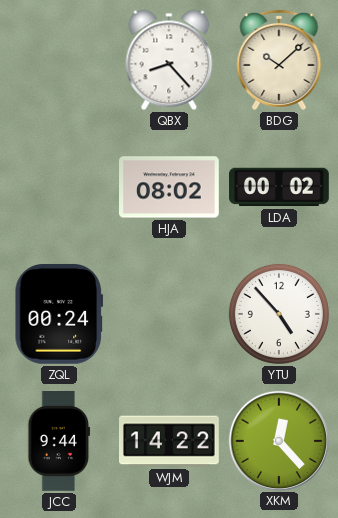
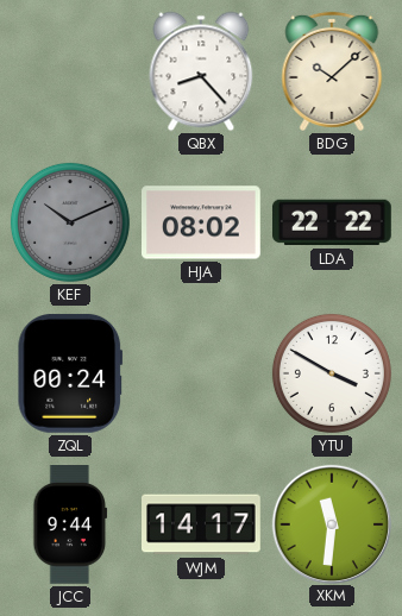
KEF: none -> 10:11 (70, 222)
LDA: 00:02 -> 22:22 (333, 222)
YTU: 4:53 -> 3:50 (332, 373)
WJM: 14:22 -> 14:17 (201, 524)
XKM: 12:23 -> 11:31 (331, 523)
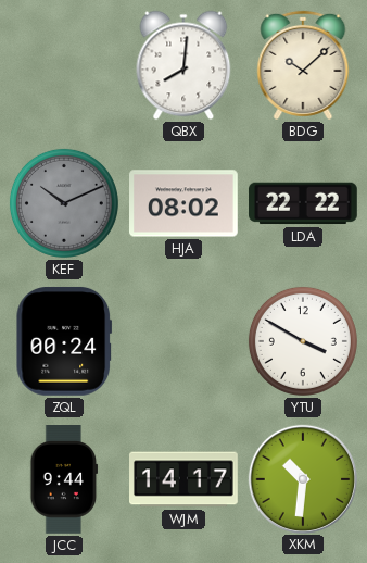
QBX: 8:23 -> 8:01 (184, 65)
XKM: 11:31 -> 10:31 (302, 478)
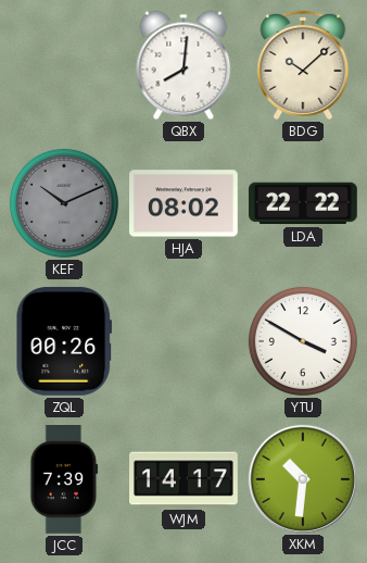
ZQL: 00:24 -> 00:26 (64, 341)
JCC: 9:44 -> 7:39 (64, 480)
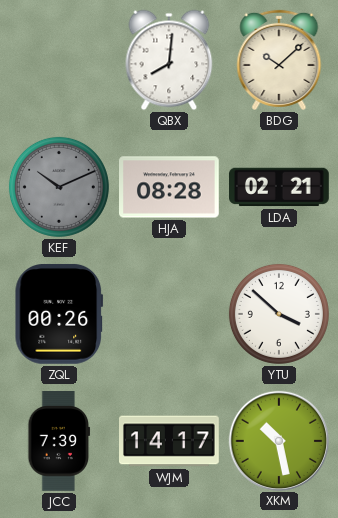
HJA: 08:02 -> 08:28 (170, 187)
LDA: 22:22 -> 02:21 (280, 187)
YTU: 3:50 -> 3:52 (279, 314)
XKM: 10:31 -> 10:28 (278, 440)
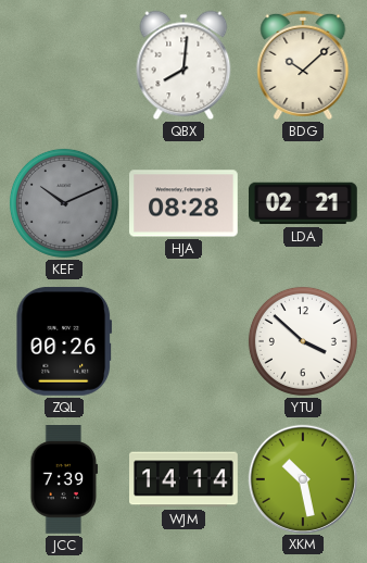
WJM: 14:17 -> 14:14 (184, 479)
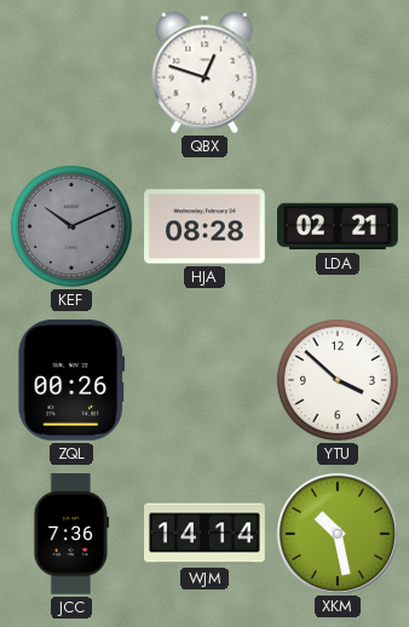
QBX: 8:01 -> 12:48 (204, 73)
BDG: 10:08 -> none (303, 65)
JCC: 7:39 -> 7:36 (71, 535)
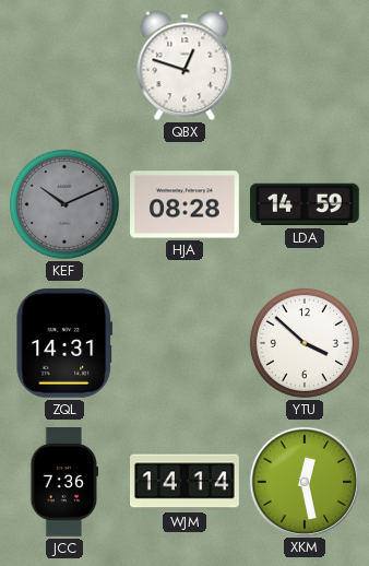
LDA: 02:21 -> 14:59 (306, 204)
ZQL: 00:26 -> 14:31 (64, 343)
XKM: 10:28 -> 12:28 (303, 481)
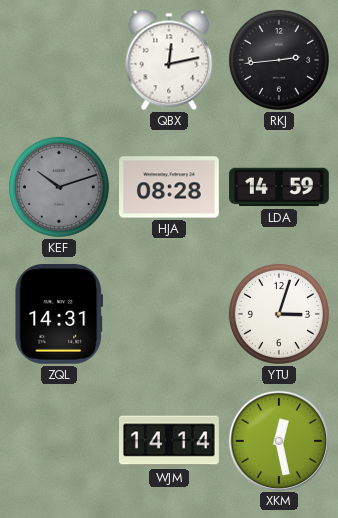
QBX: 12:48 -> 12:13 (169, 60)
RKJ: none -> 2:44 (279, 60)
KEF: 10:11 -> 10:12 (59, 187)
YTU: 3:52 -> 3:03 (279, 314)
JCC: 7:36 -> none (64, 483)
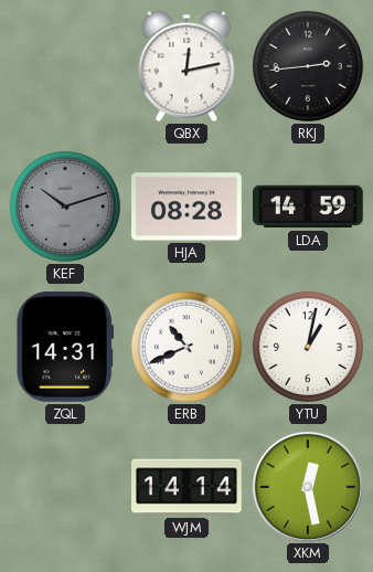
ERB: none -> 10:41 (186, 347)
YTU: 3:03 -> 1:02 (308, 347)
